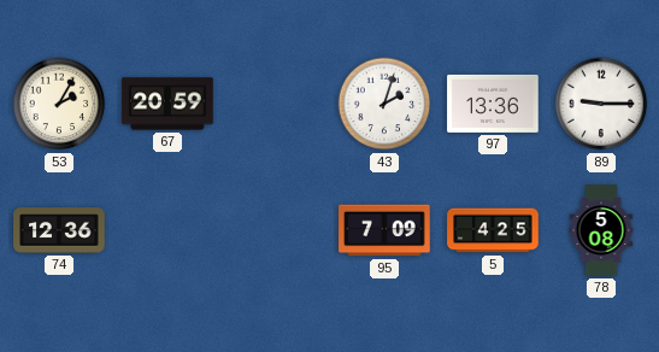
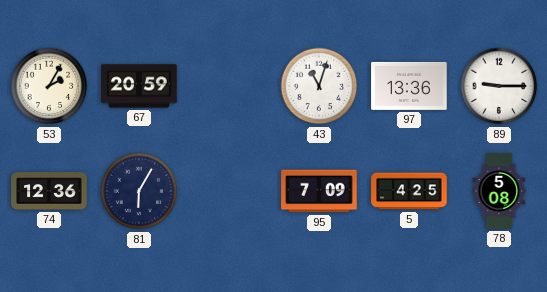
43: 2:03 -> 11:03 (319, 86)
81: none -> 6:05 (139, 191)
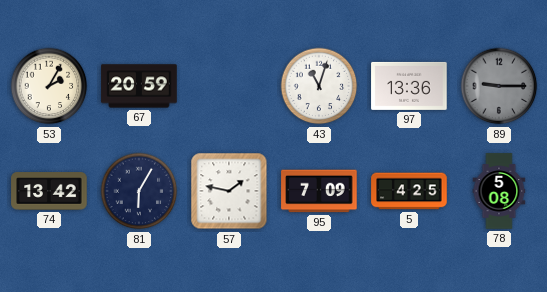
89 dial: white -> grey (499, 86)
74: 12:36 -> 13:42 (49, 191)
57: none -> 1:47 (229, 191)
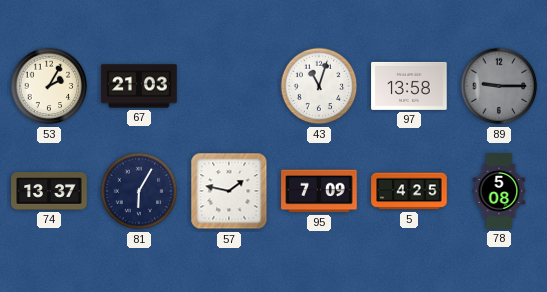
67: 20:59 -> 21:03 (139, 86)
97: 13:36 -> 13:58 (409, 86)
74: 13:42 -> 13:37 (49, 191)
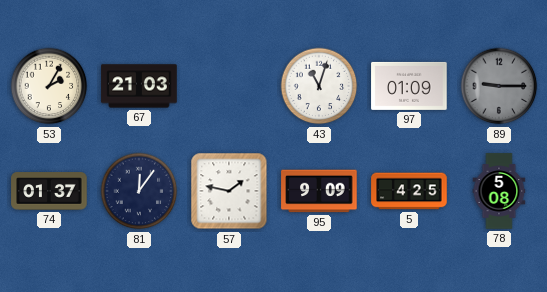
97: 13:58 -> 01:09 (409, 86)
74: 13:37 -> 01:37 (49, 191)
81: 6:05 -> 12:06 (139, 191)
95: 7:09 -> 9:09 (319, 191)
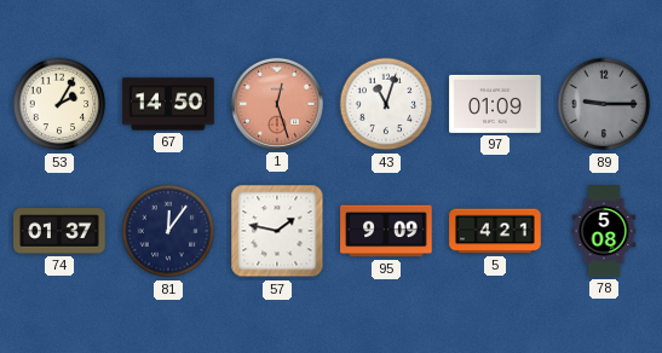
67: 21:03 -> 14:50 (168, 104)
1: none -> 12:27 (277, 104)
5: 4:25 -> 4:21 (495, 231)
